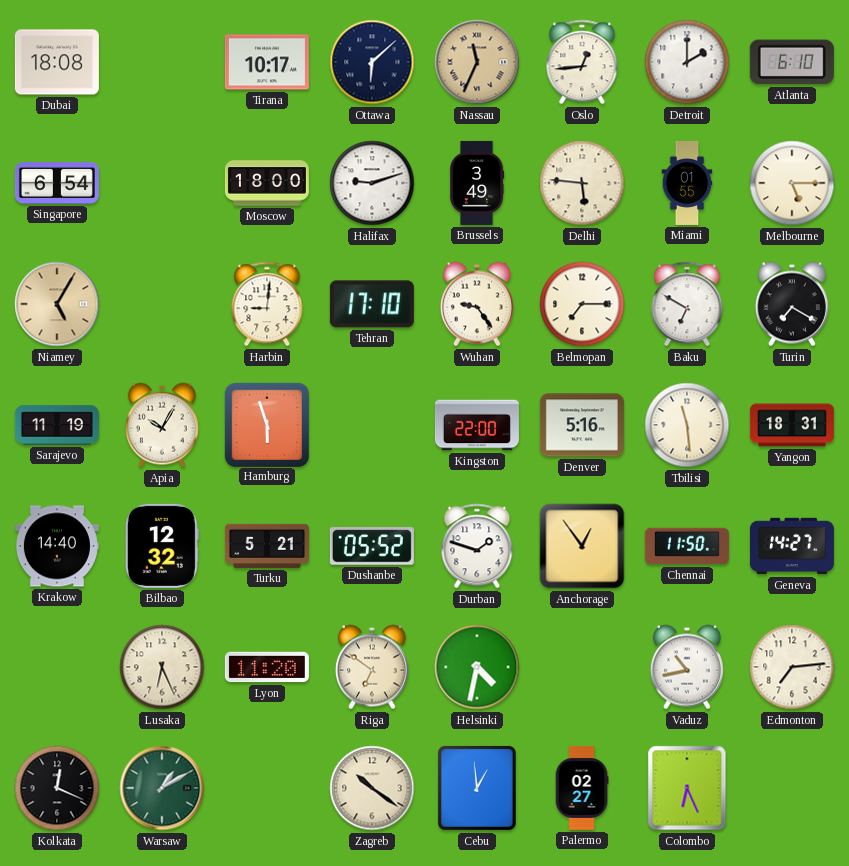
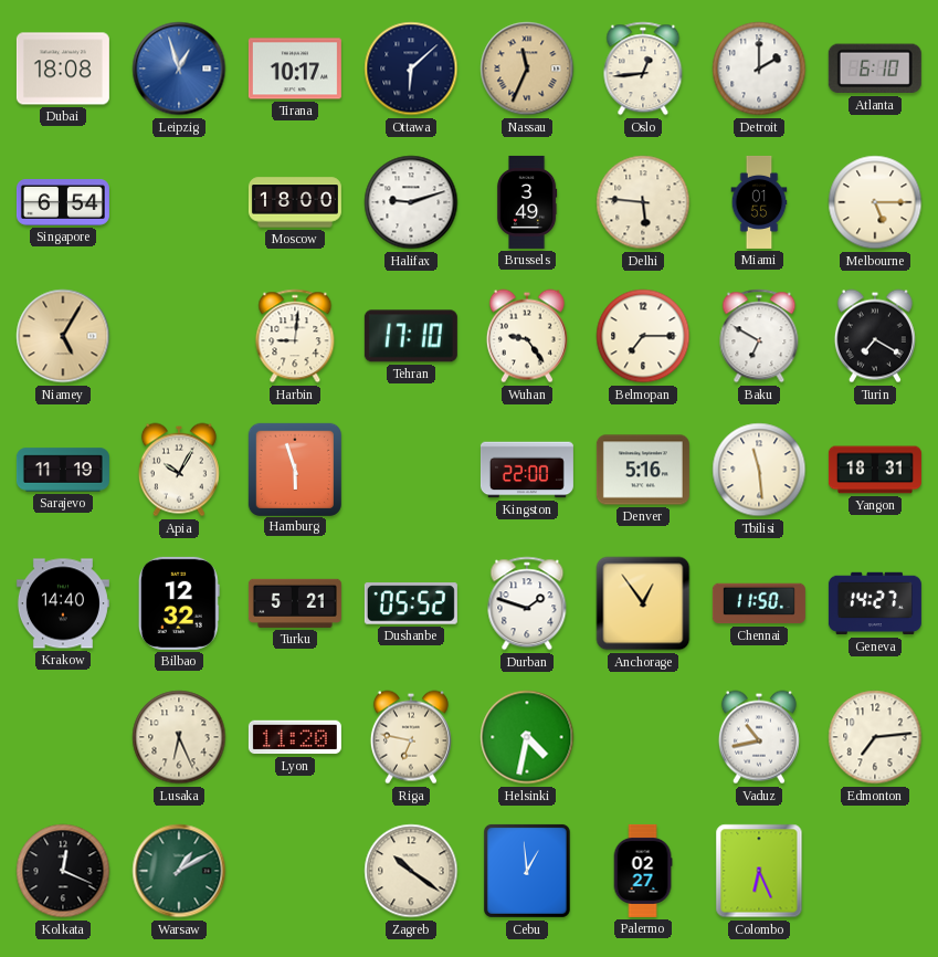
Leipzig: none -> 12:57 (179, 69)
Riga: 6:51 -> 6:47 (411, 737)
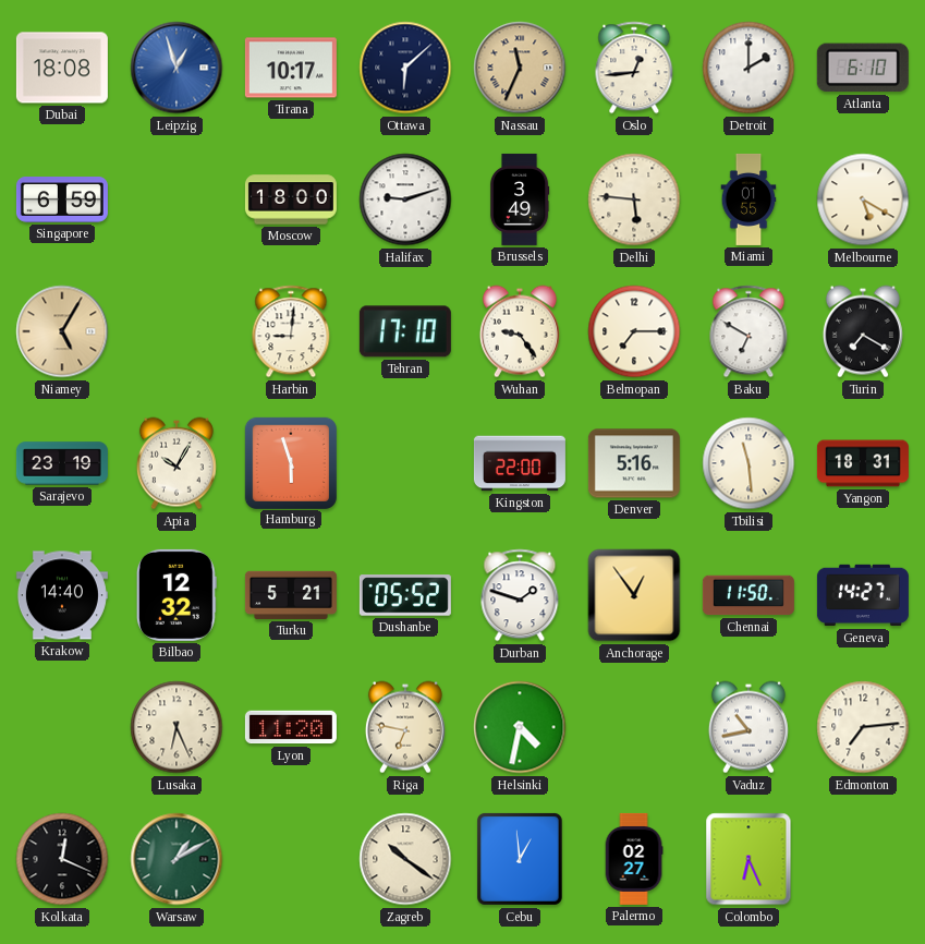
Singapore: 6:54 -> 6:59 (62, 201)
Melbourne: 5:15 -> 5:20 (863, 199)
Sarajevo: 11:19 -> 23:19 (62, 463)
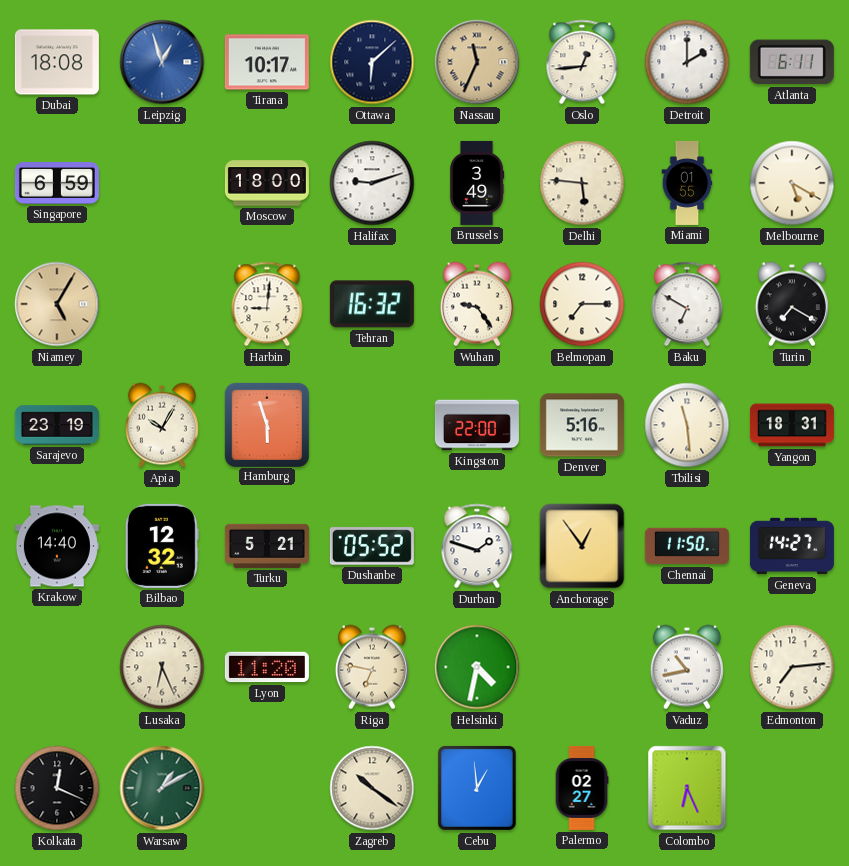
Atlanta: 6:10 -> 6:11 (792, 62)
Tehran: 17:10 -> 16:32 (372, 304)
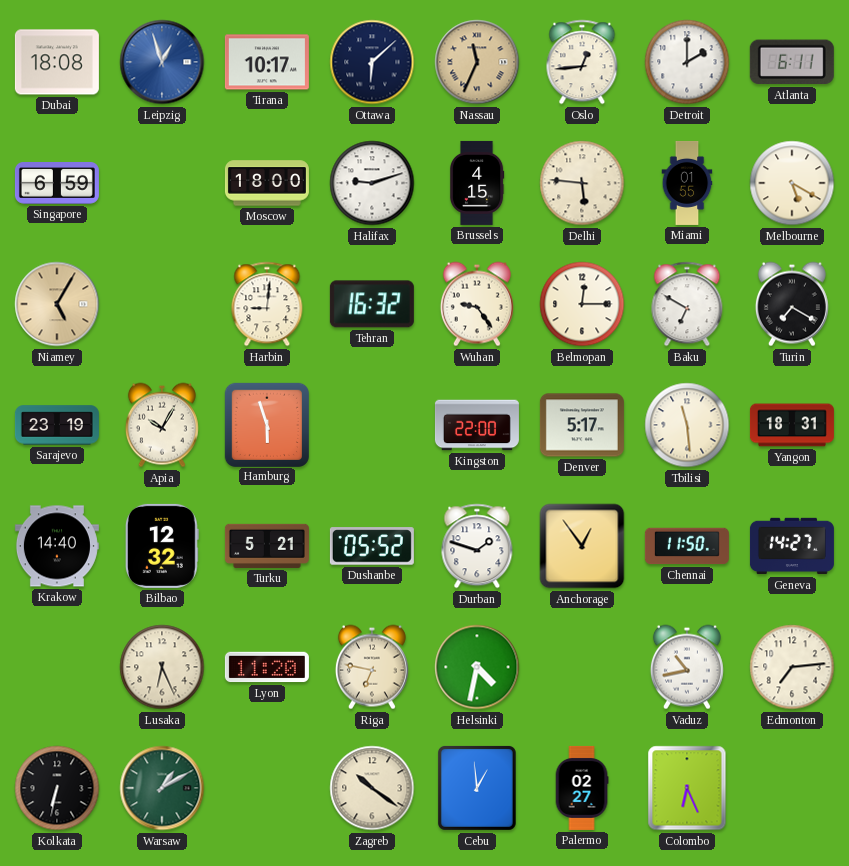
Brussels: 3:49 -> 4:15 (477, 183)
Belmopan: 7:15 -> 12:15 (582, 304)
Denver: 5:16 -> 5:17 (582, 425)
Kolkata: 12:19 -> 6:32 (57, 788)
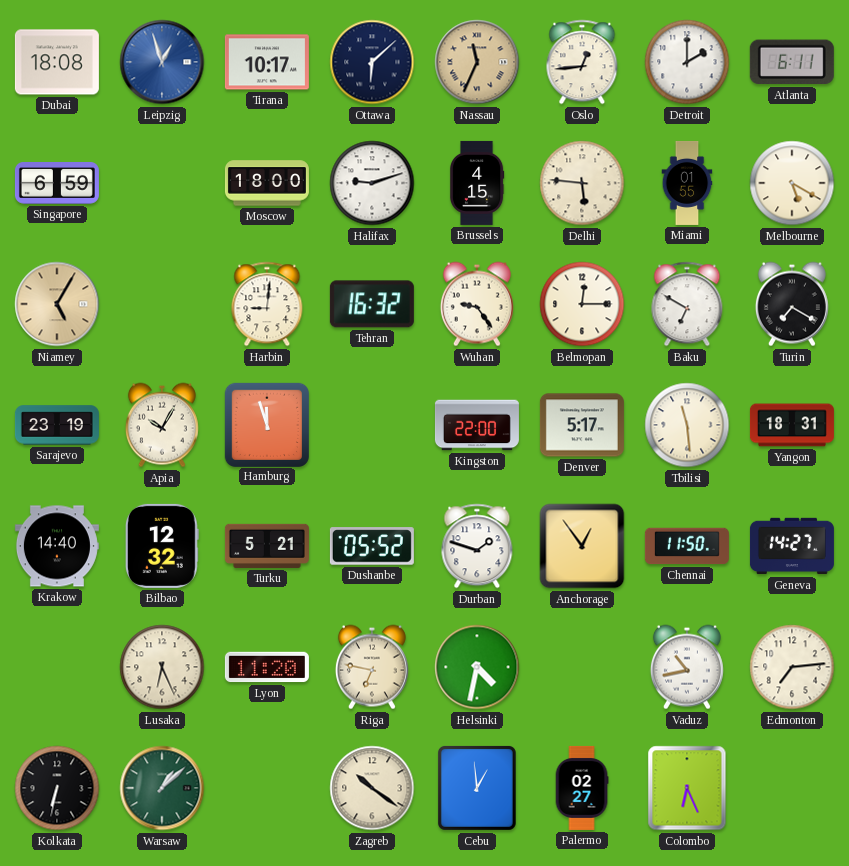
Hamburg: 5:57 -> 11:57 (266, 424)
Warsaw: 1:10 -> 1:08 (162, 788)
